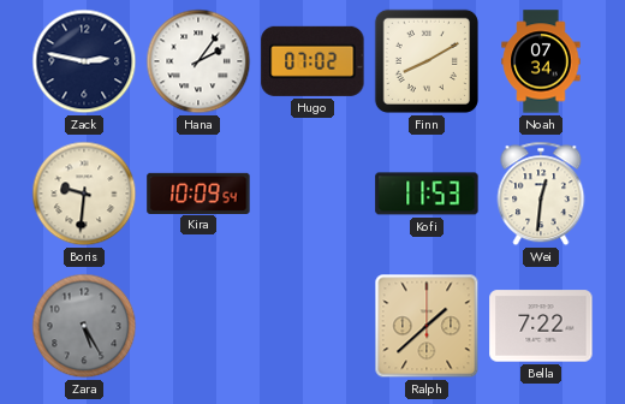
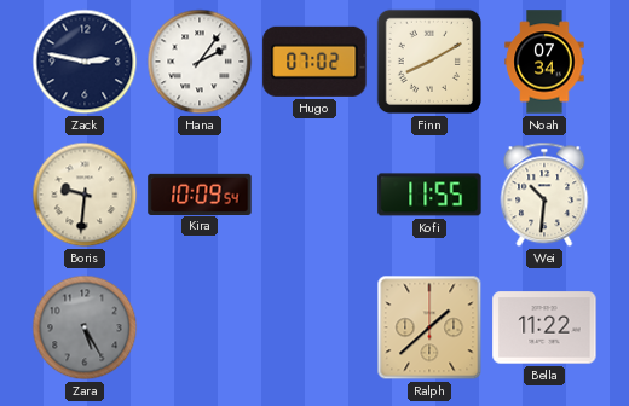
Kofi: 11:53 -> 11:55 (429, 195)
Wei: 12:31 -> 10:31 (544, 195)
Bella: 7:22 -> 11:22 (544, 327)
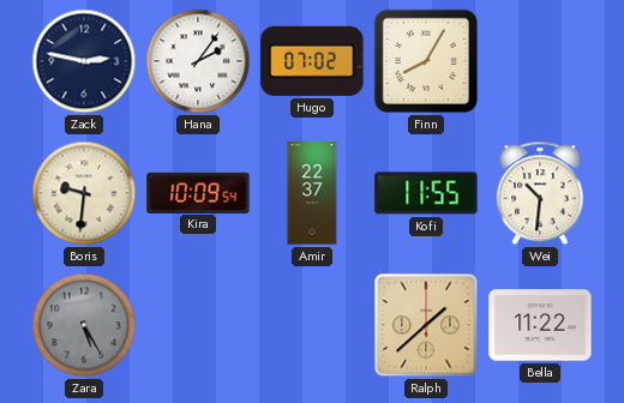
Finn: 8:10 -> 8:05 (426, 61)
Noah: 07:34 -> none (544, 62)
Amir: none -> 22:37 (312, 193)
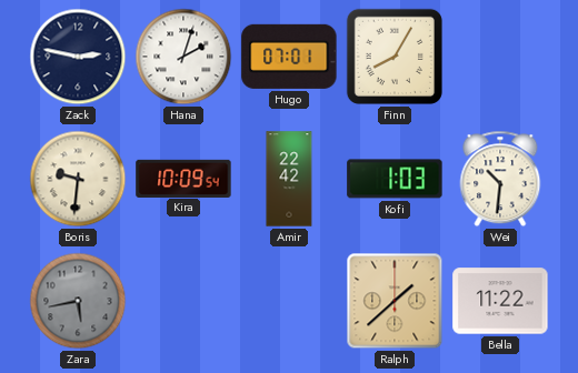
Hana: 2:06 -> 2:03 (183, 57)
Hugo: 07:02 -> 07:01 (289, 57)
Amir: 22:37 -> 22:42 (289, 179)
Kofi: 11:55 -> 1:03 (395, 179)
Zara: 5:25 -> 5:43 (78, 301)
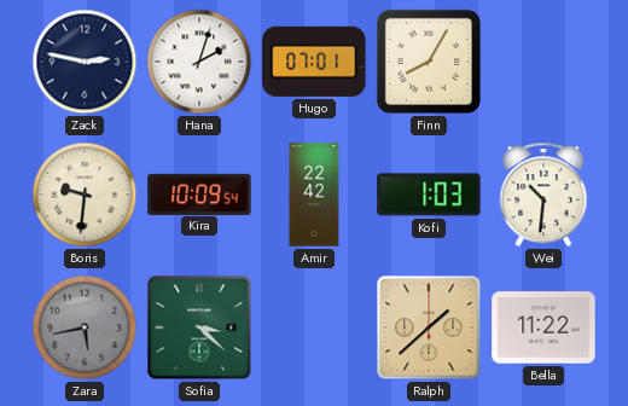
Sofia: none -> 3:22 (199, 327)
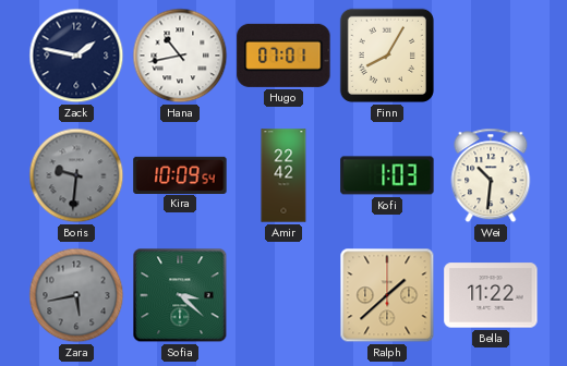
Zack: 2:47 -> 1:47 (76, 56)
Hana: 2:03 -> 10:43 (180, 56)
Boris dial: cream -> grey (76, 175)
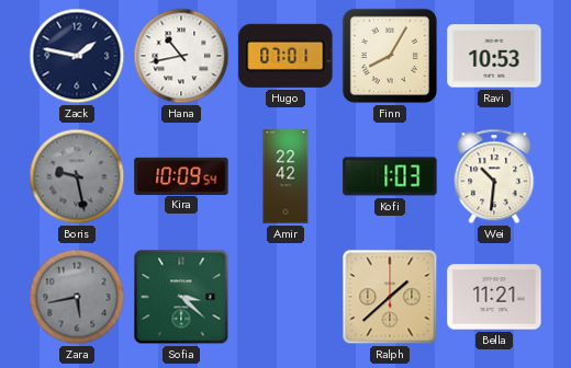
Ravi: none -> 10:53 (494, 56)
Boris: 9:31 -> 9:28 (77, 176)
Bella: 11:22 -> 11:21 (494, 297)
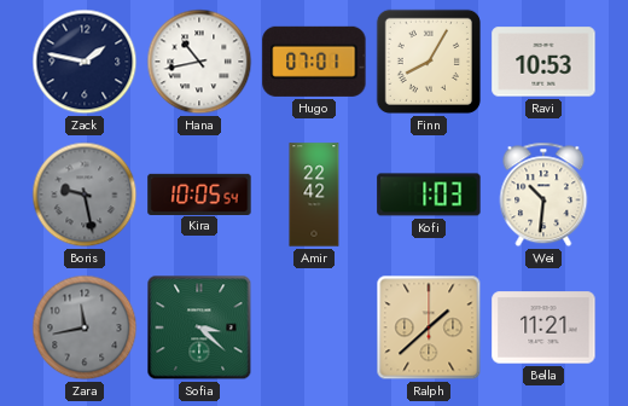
Kira: 10:09 -> 10:05 (199, 193)
Zara: 5:43 -> 11:43 (85, 327)
